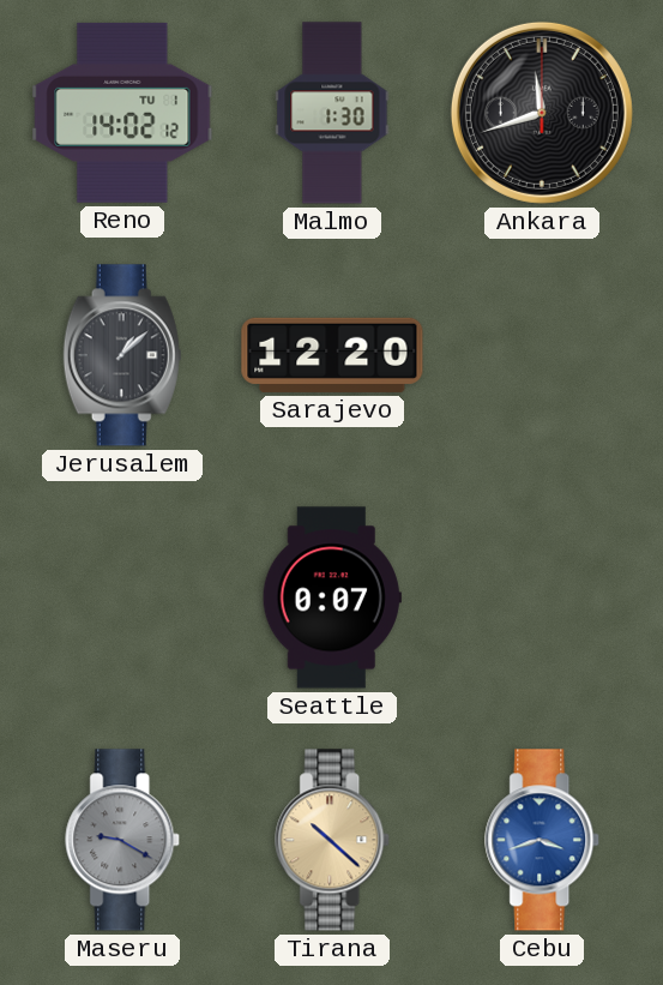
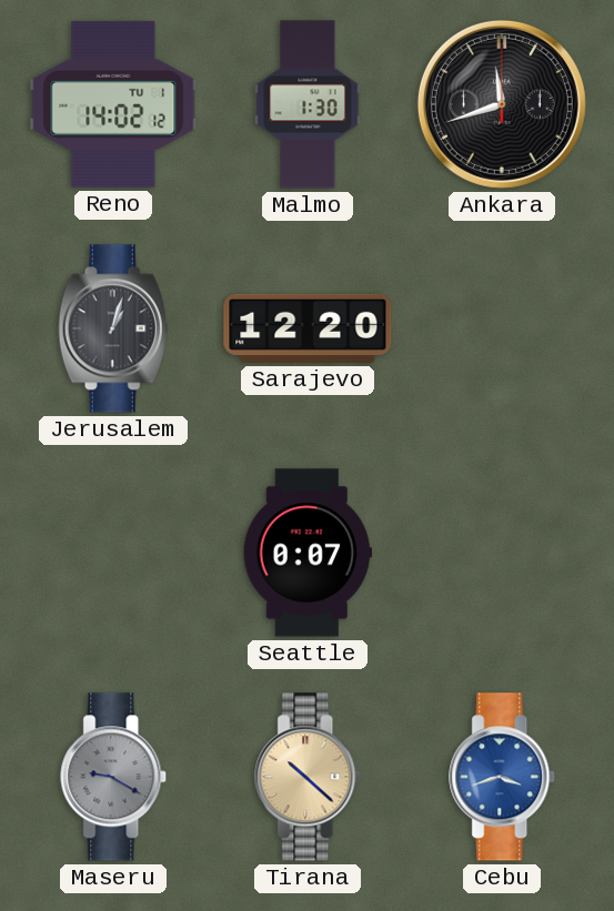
Jerusalem: 1:08 -> 1:03 (113, 328)
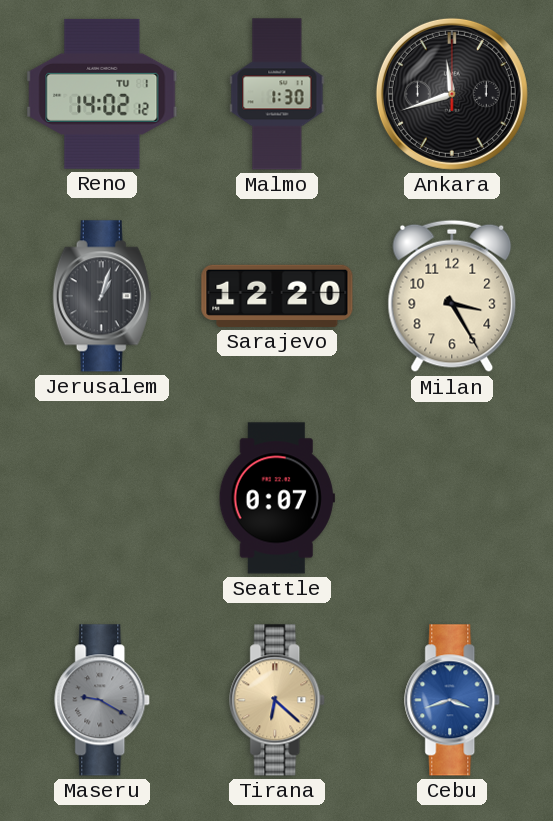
Milan: none -> 3:25 (452, 296)
Tirana: 10:22 -> 6:22 (278, 700)
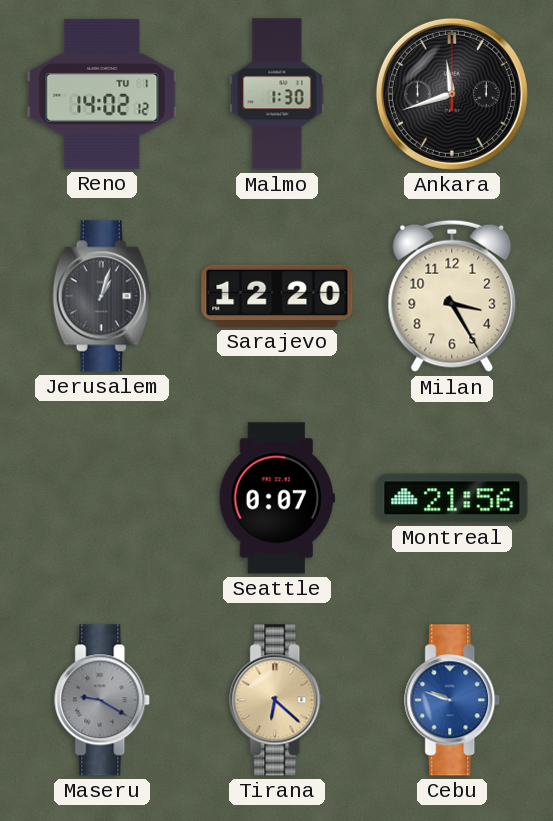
Montreal: none -> 21:56 (452, 498)
Cebu: 3:42 -> 9:48 (453, 700)
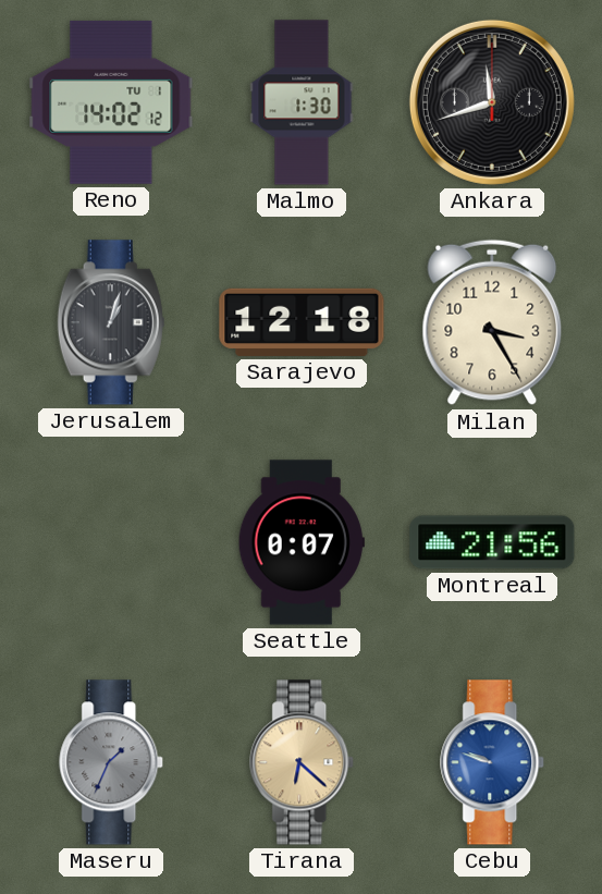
Sarajevo: 12:20 -> 12:18 (302, 322)
Maseru: 9:20 -> 1:34 (112, 762)
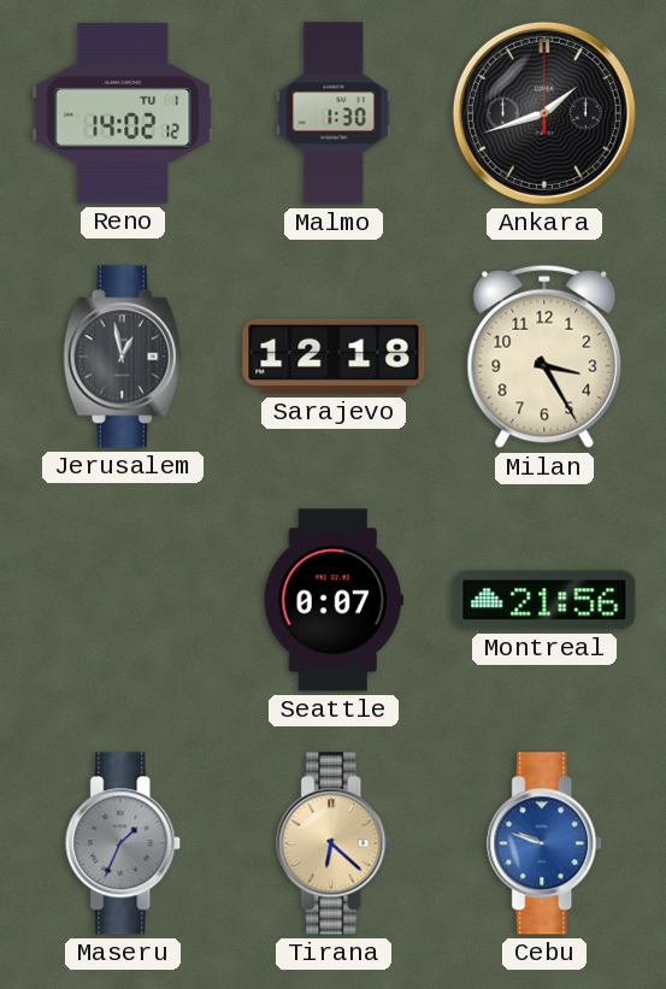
Ankara: 11:42 -> 1:42 (544, 113)
Jerusalem: 1:03 -> 12:58 (123, 357)
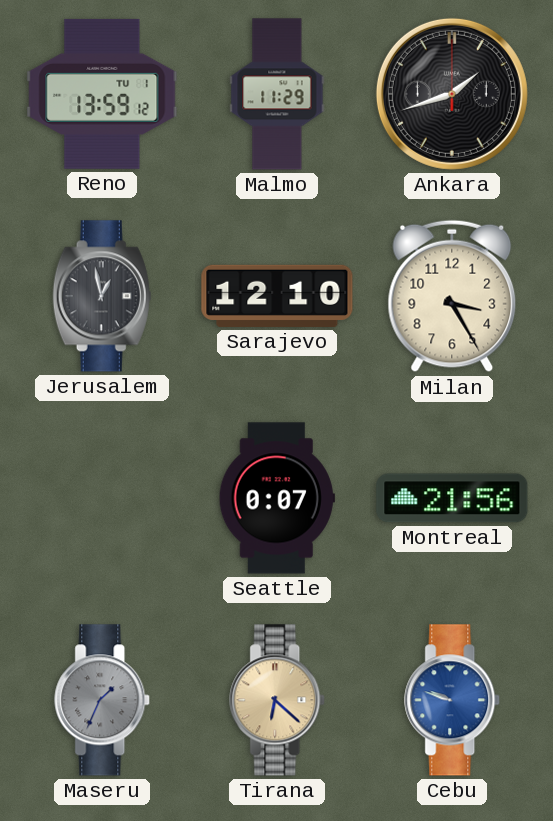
Reno: 14:02 -> 13:59 (102, 94)
Malmo: 1:30 -> 11:29 (277, 94)
Sarajevo: 12:18 -> 12:10 (277, 296)
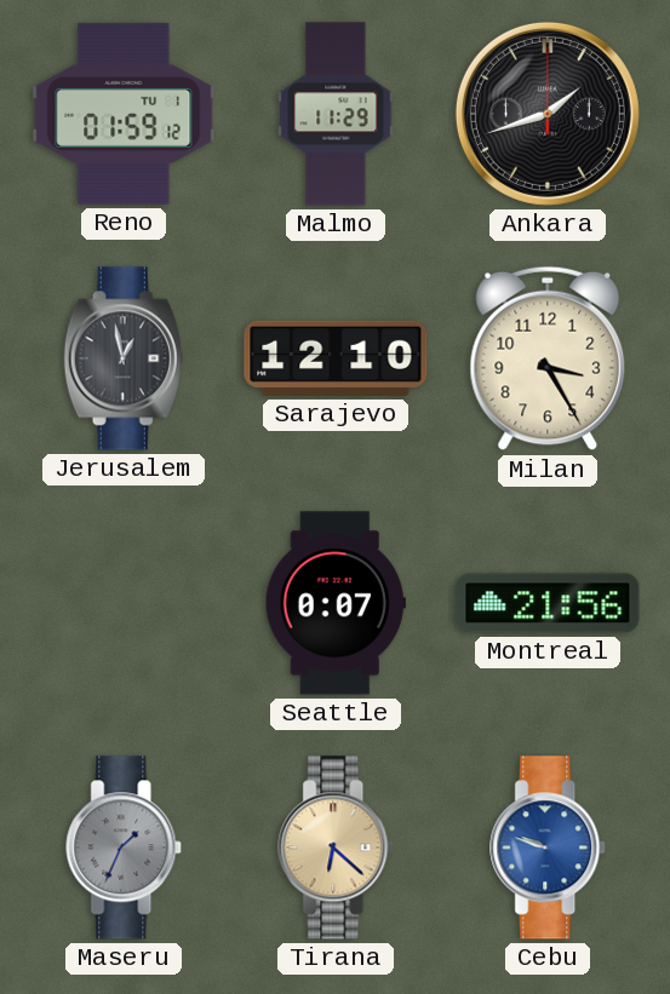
Reno: 13:59 -> 01:59 (124, 114)
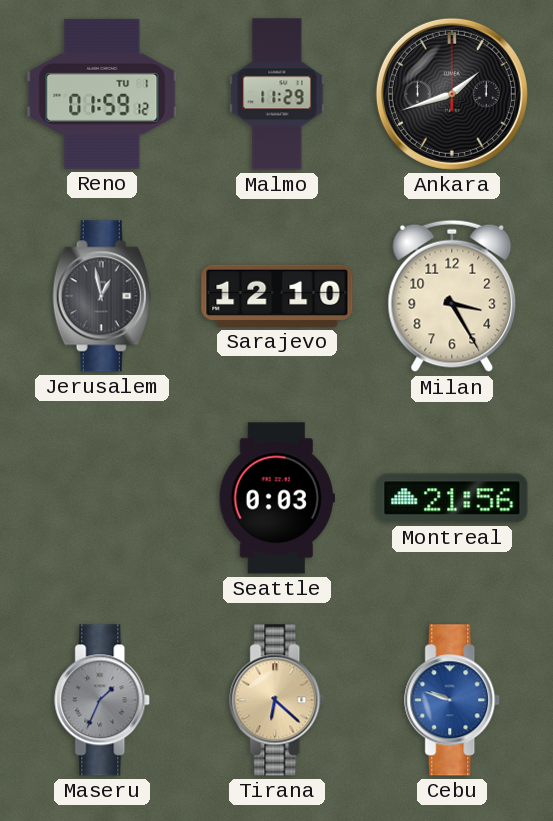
Seattle: 0:07 -> 0:03 (277, 498)
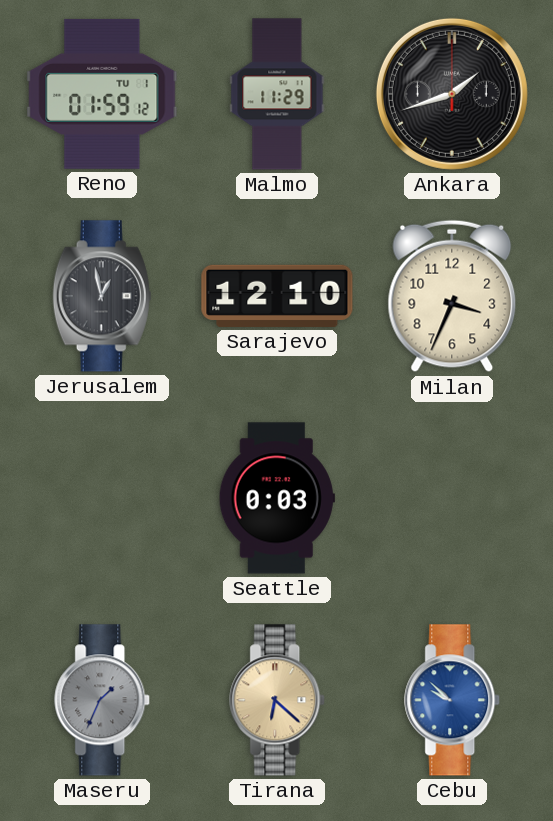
Milan: 3:25 -> 3:34 (452, 296)
Montreal: 21:56 -> none (452, 498)
Cebu: 9:48 -> 9:52 (453, 700)
